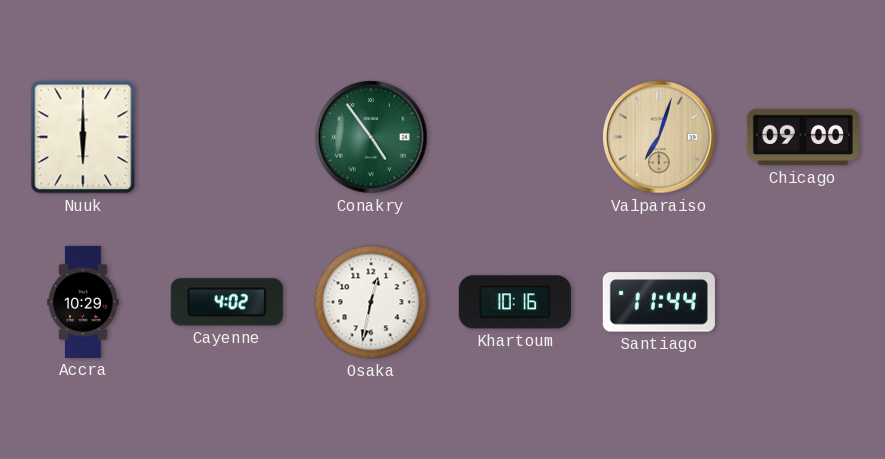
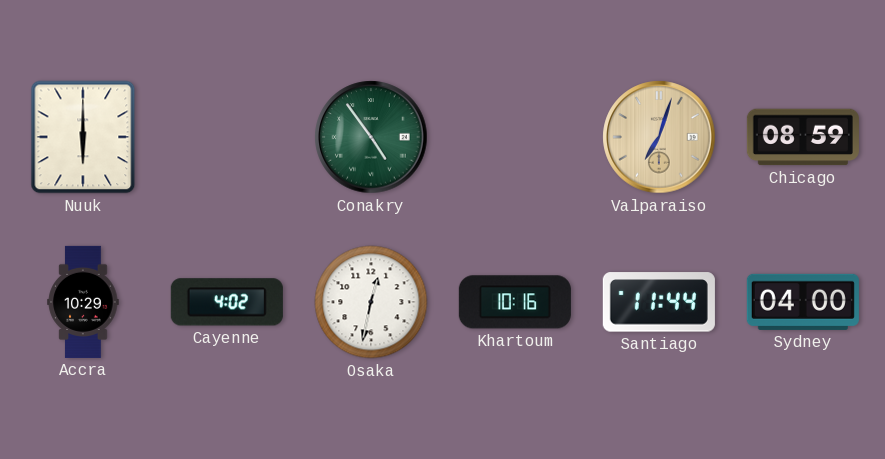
Chicago: 09:00 -> 08:59 (803, 137)
Sydney: none -> 04:00 (803, 302)
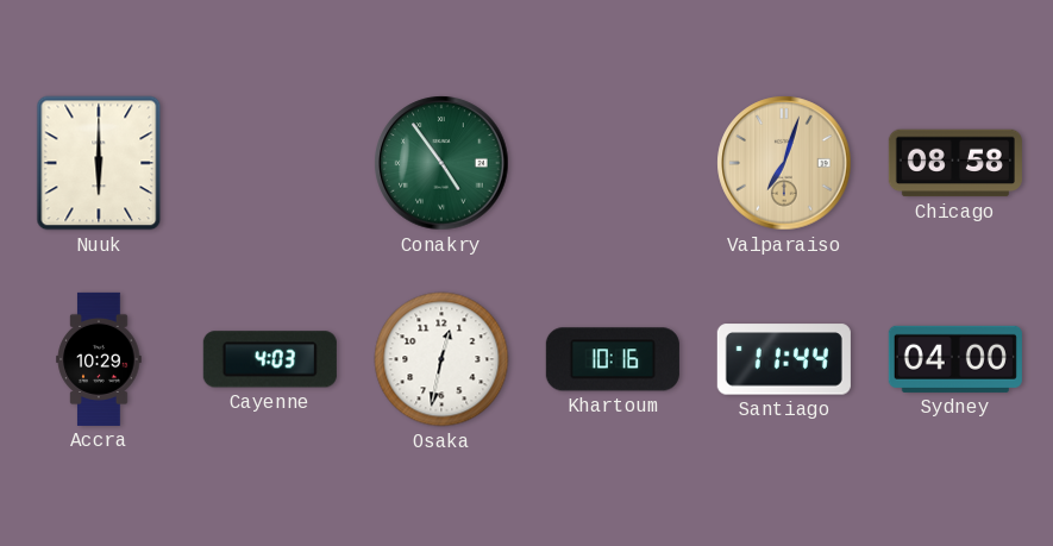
Chicago: 08:59 -> 08:58 (955, 163)
Cayenne: 4:02 -> 4:03 (270, 359)
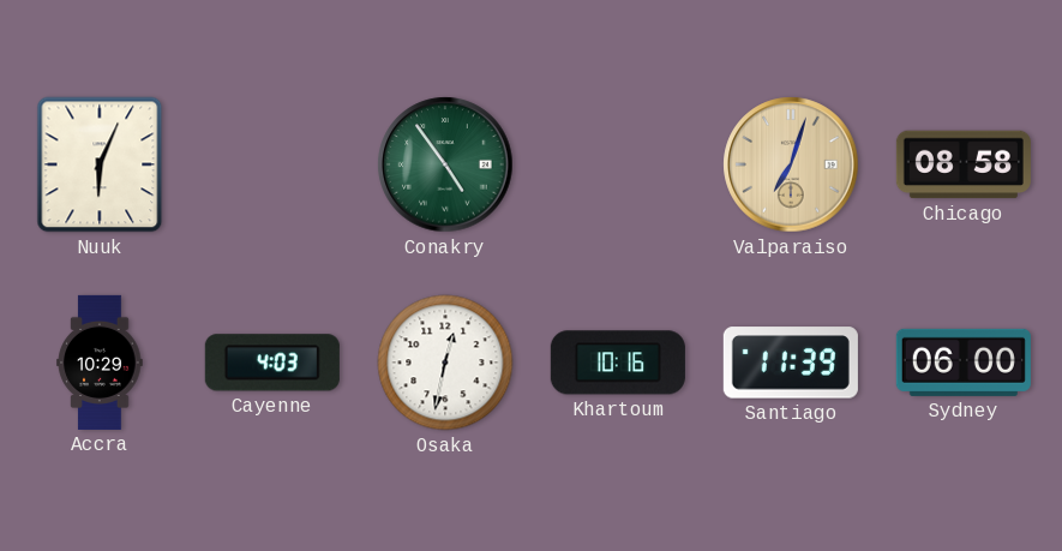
Nuuk: 6:00 -> 6:04 (100, 164)
Santiago: 11:44 -> 11:39 (791, 363)
Sydney: 04:00 -> 06:00 (964, 363)
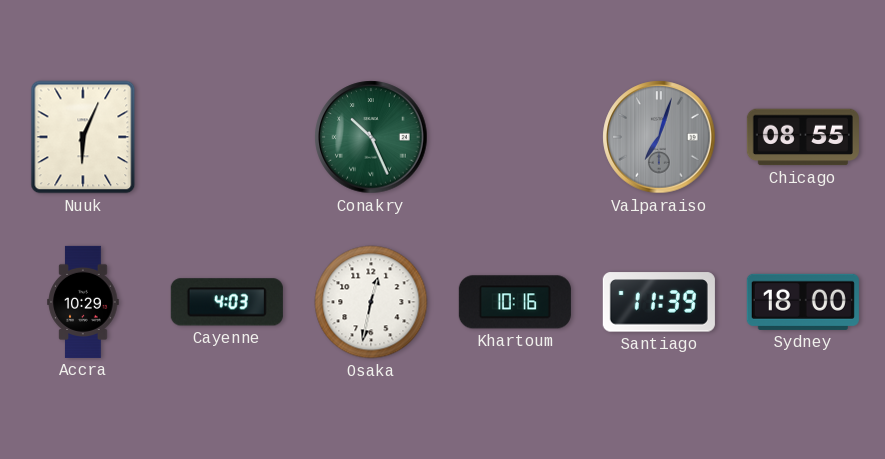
Conakry: 4:54 -> 10:26 (371, 137)
Valparaiso dial: champagne -> grey (659, 137)
Chicago: 08:58 -> 08:55 (803, 137)
Sydney: 06:00 -> 18:00 (803, 302)
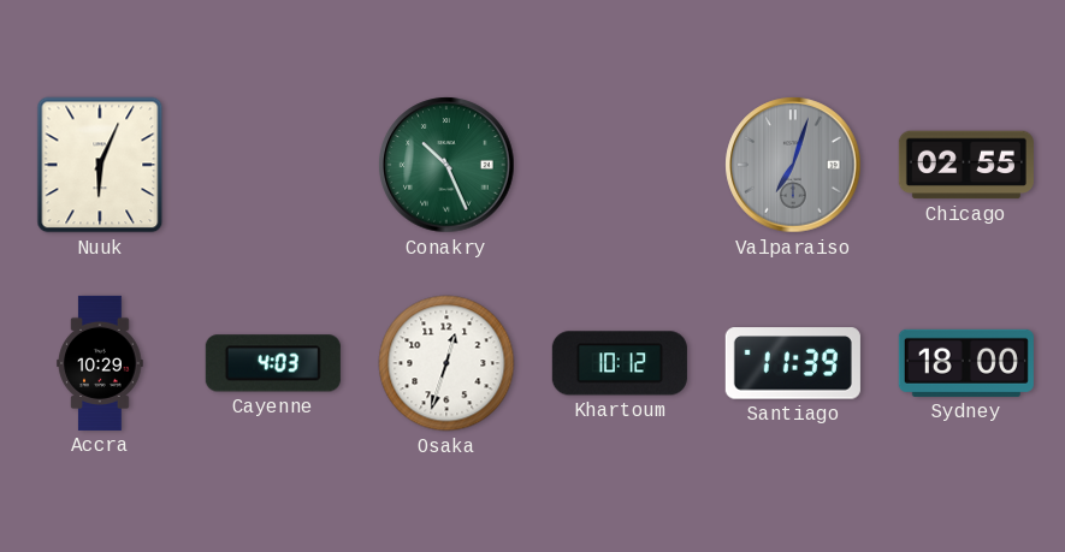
Chicago: 08:55 -> 02:55 (966, 165)
Osaka: 12:32 -> 12:33 (446, 363)
Khartoum: 10:16 -> 10:12 (620, 363)
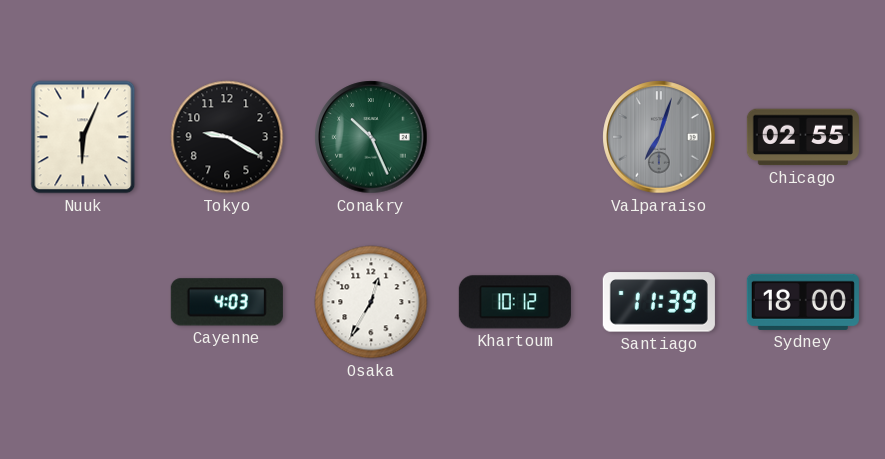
Tokyo: none -> 9:20 (227, 137)
Accra: 10:29 -> none (100, 363)
Osaka: 12:33 -> 12:35 (371, 302)
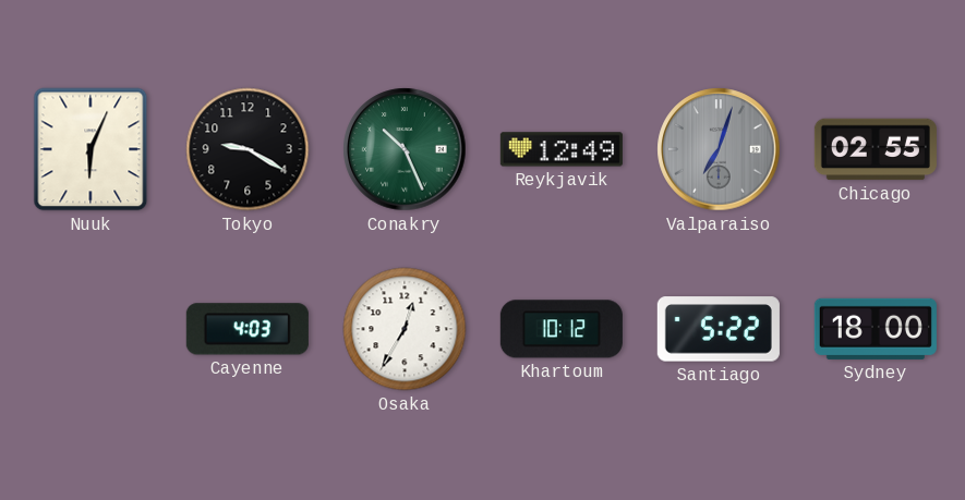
Reykjavik: none -> 12:49 (562, 149)
Santiago: 11:39 -> 5:22 (719, 329)
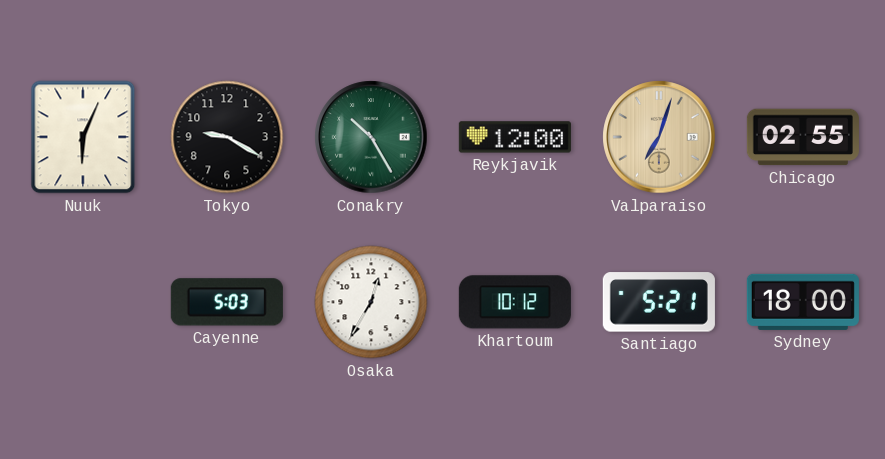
Conakry: 10:26 -> 10:25 (371, 137)
Reykjavik: 12:49 -> 12:00 (515, 137)
Valparaiso dial: grey -> champagne (659, 137)
Cayenne: 4:03 -> 5:03 (227, 302)
Santiago: 5:22 -> 5:21 (659, 302)
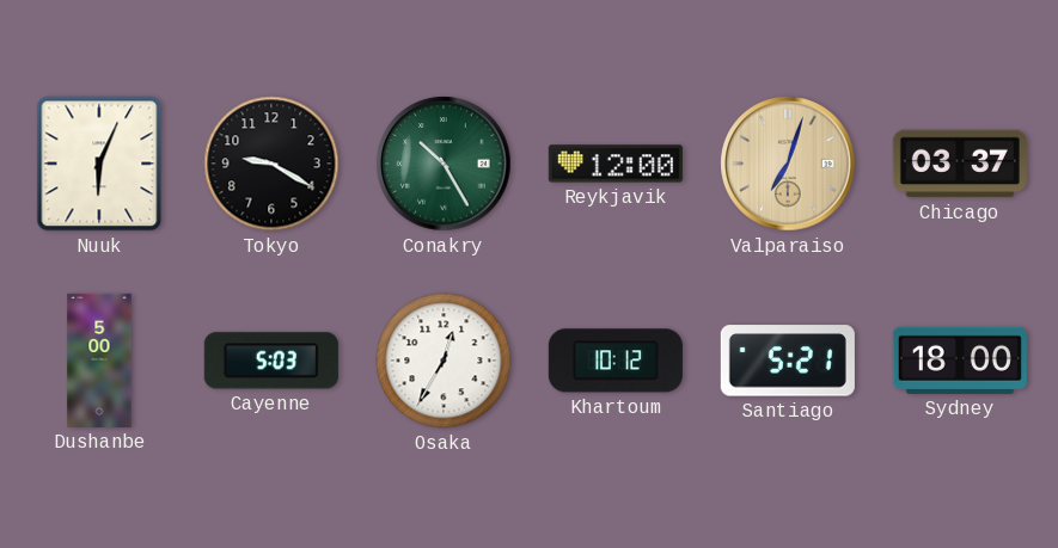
Chicago: 02:55 -> 03:37 (960, 164)
Dushanbe: none -> 5:00 (99, 361)
